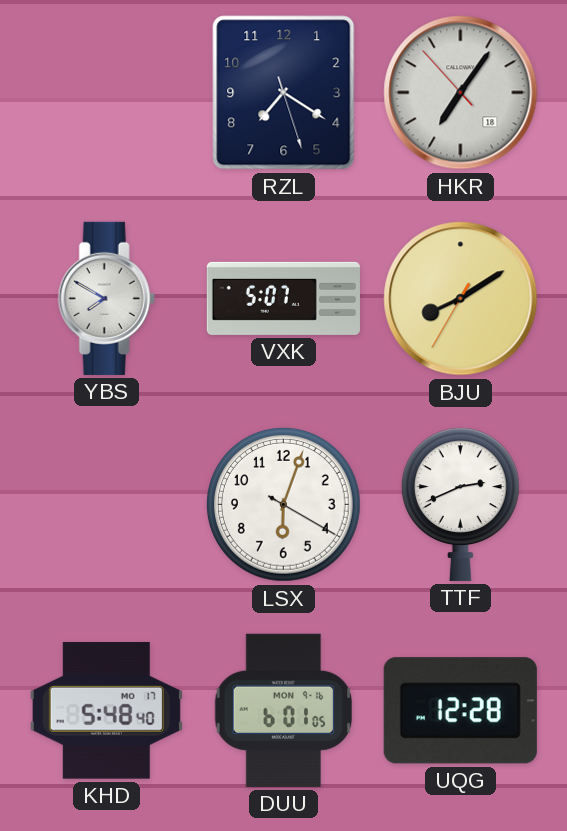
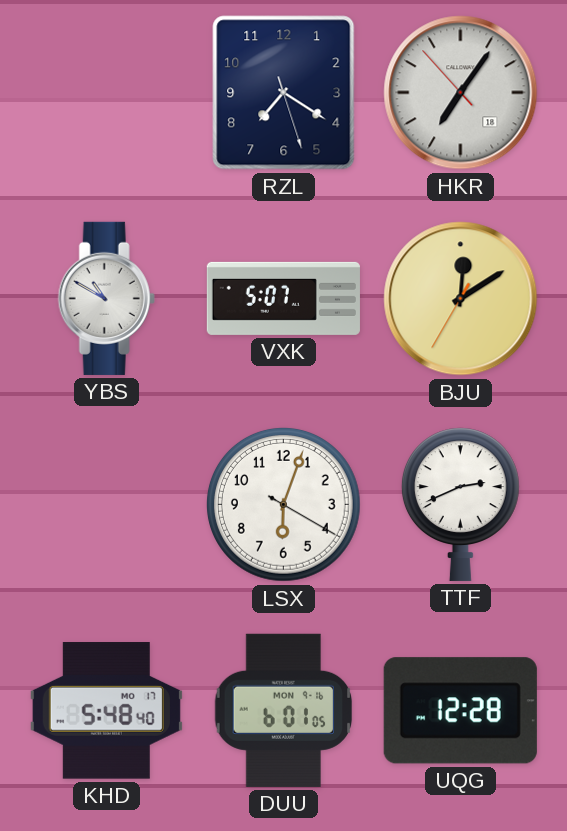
YBS: 7:50 -> 10:50 (106, 298)
BJU: 8:09 -> 12:09 (461, 299)
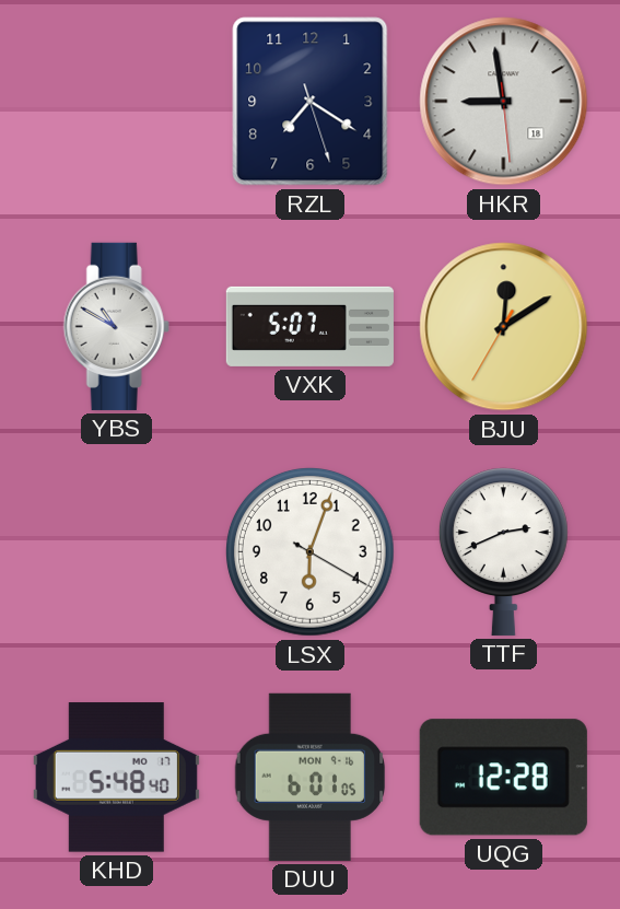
HKR: 7:05 -> 8:58 (504, 102)
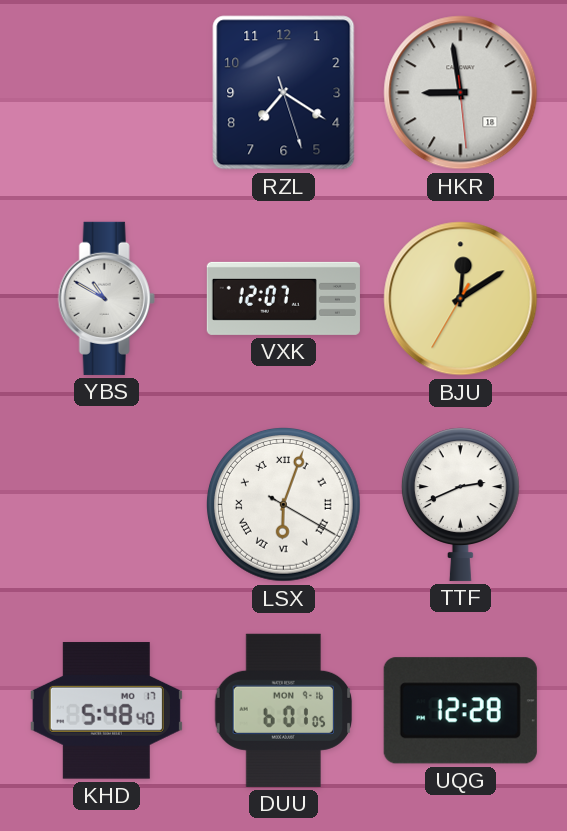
VXK: 5:07 -> 12:07 (283, 298)
LSX numerals: Arabic -> Roman (284, 505)
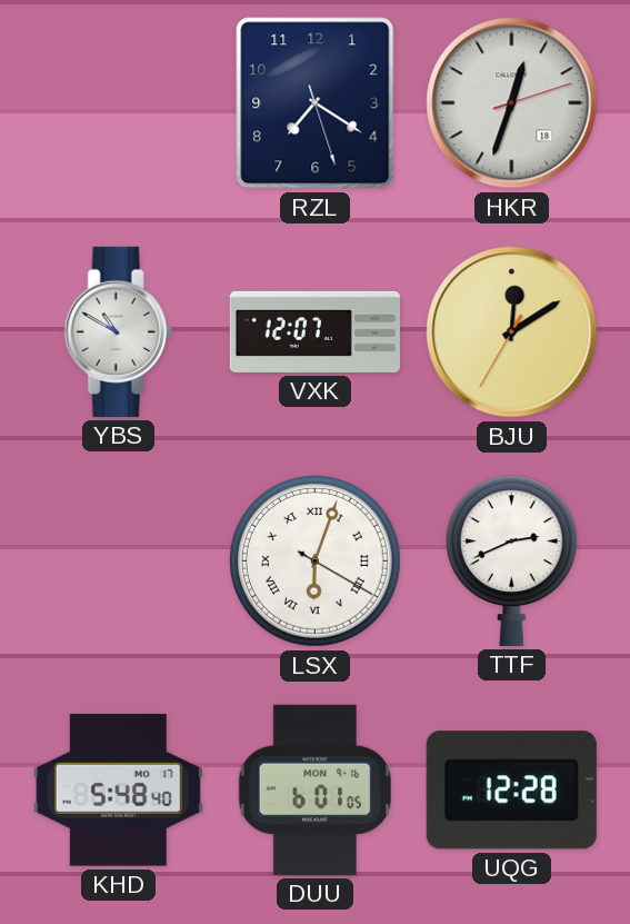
HKR: 8:58 -> 12:33 (512, 103)
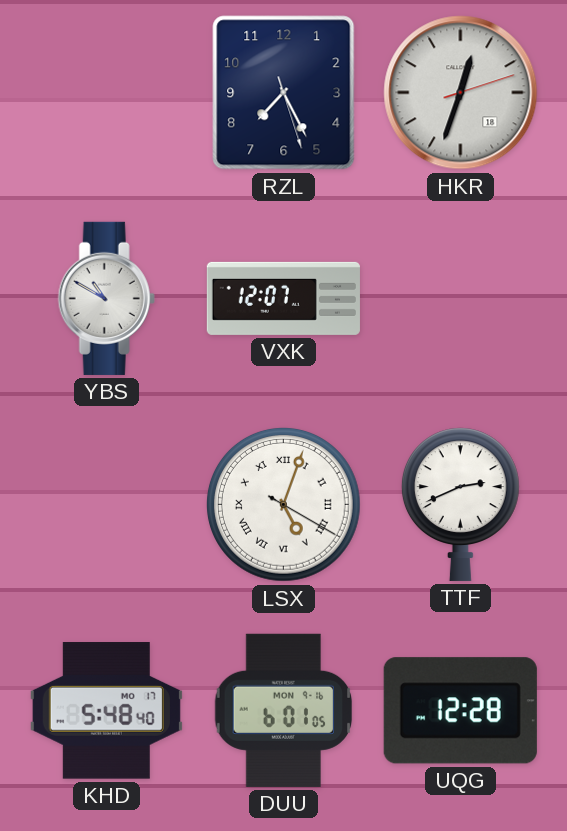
RZL: 7:20 -> 7:25 (284, 93)
BJU: 12:09 -> none (512, 332)
LSX: 6:03 -> 5:03 (284, 505)
